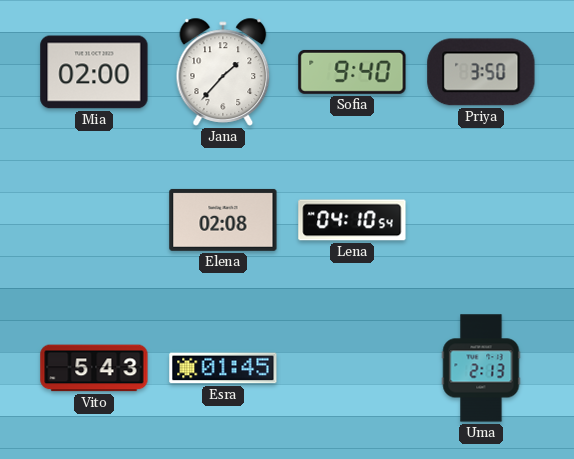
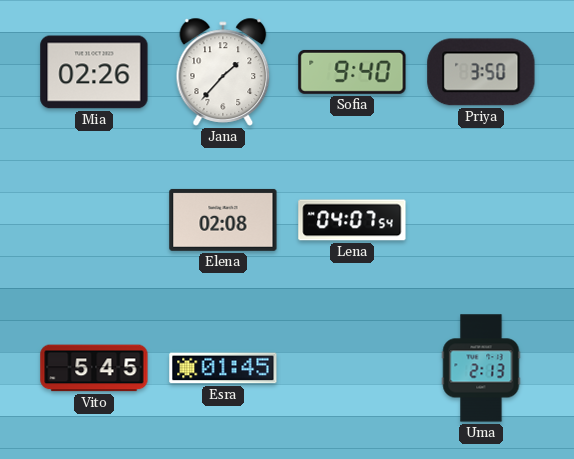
Mia: 02:00 -> 02:26 (94, 72)
Lena: 04:10 -> 04:07 (352, 220)
Vito: 5:43 -> 5:45 (94, 368)
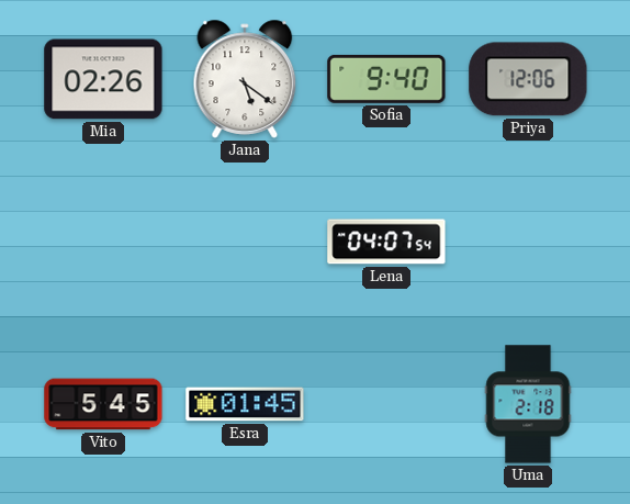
Jana: 1:37 -> 5:21 (245, 79)
Priya: 3:50 -> 12:06 (528, 79)
Elena: 02:08 -> none (223, 220)
Uma: 2:13 -> 2:18 (528, 404)
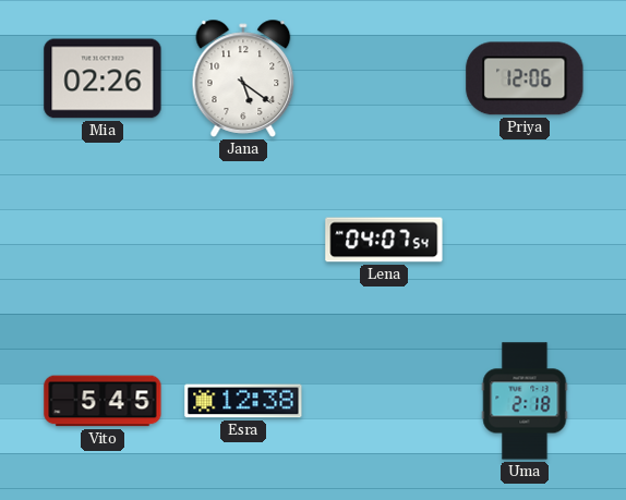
Sofia: 9:40 -> none (386, 79)
Esra: 01:45 -> 12:38 (243, 401)
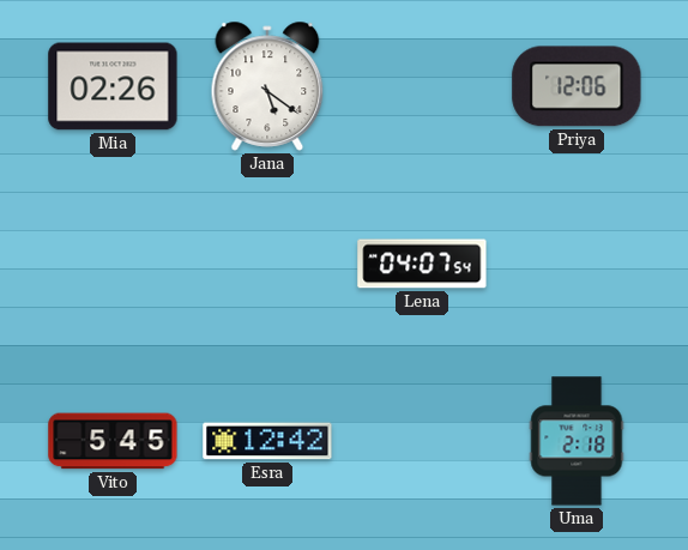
Esra: 12:38 -> 12:42 (267, 441)
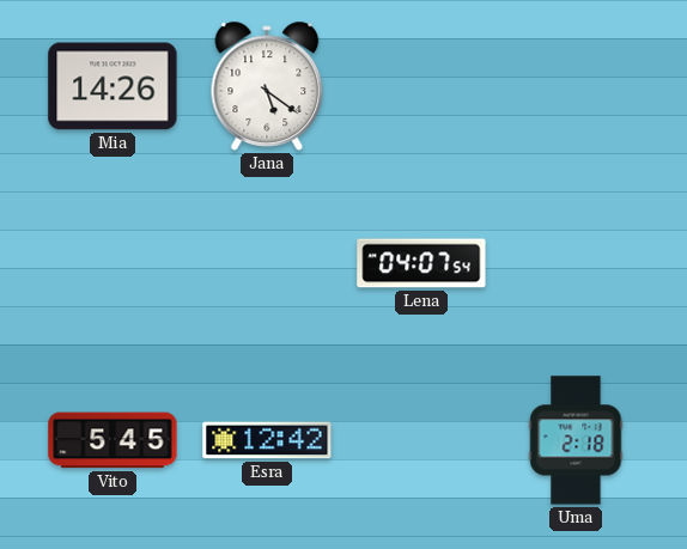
Mia: 02:26 -> 14:26 (113, 86)
Priya: 12:06 -> none (577, 86)
